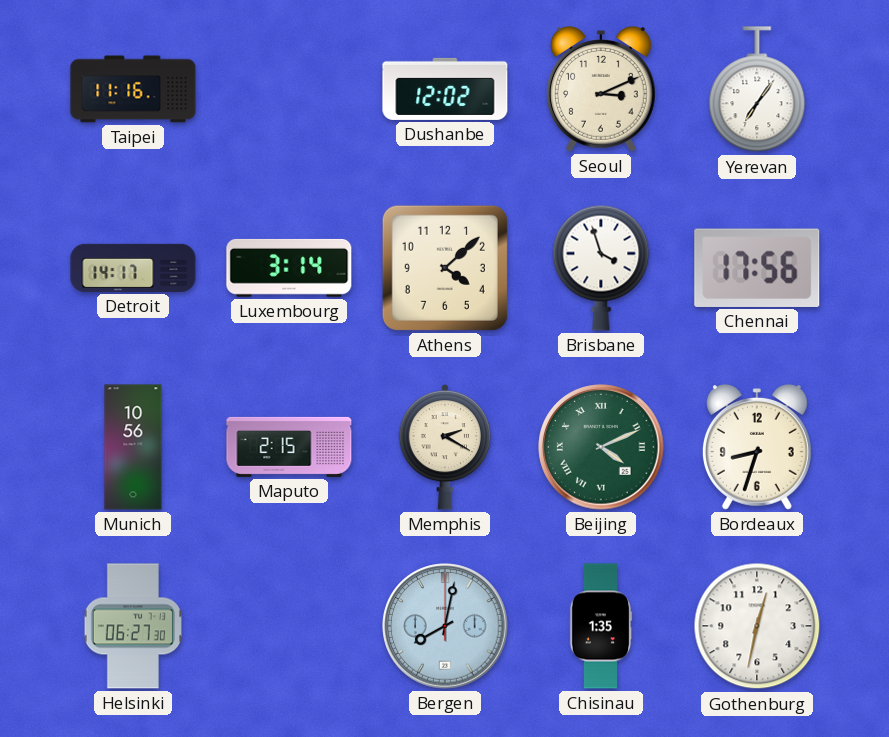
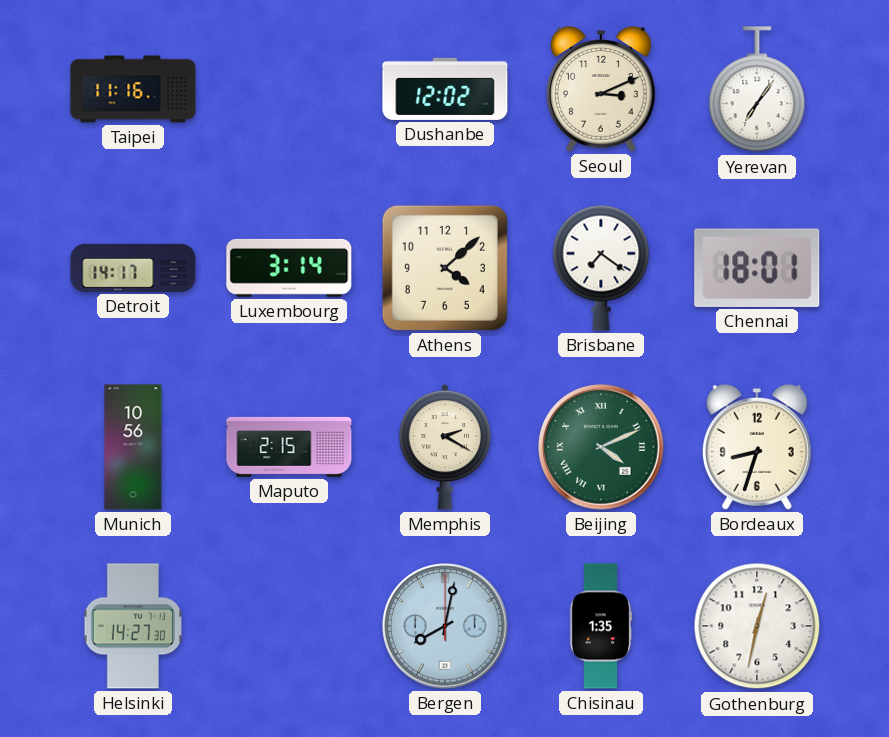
Brisbane: 3:57 -> 7:21 (601, 268)
Chennai: 17:56 -> 18:01 (757, 268)
Helsinki: 06:27 -> 14:27 (133, 626)
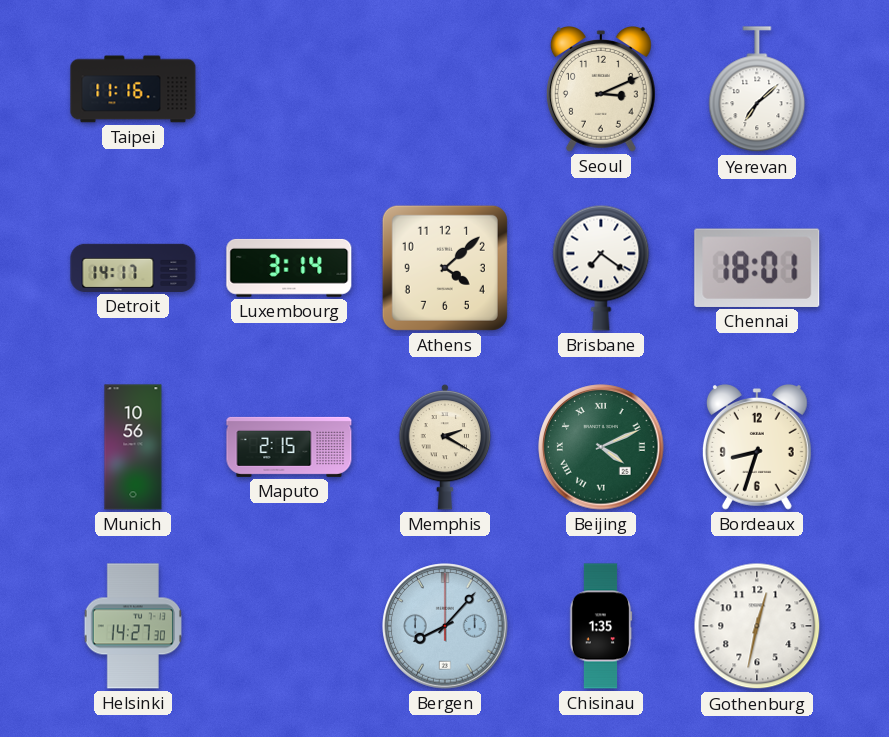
Dushanbe: 12:02 -> none (445, 89)
Yerevan: 7:06 -> 7:08 (757, 90)
Bergen: 8:02 -> 8:07 (445, 626)
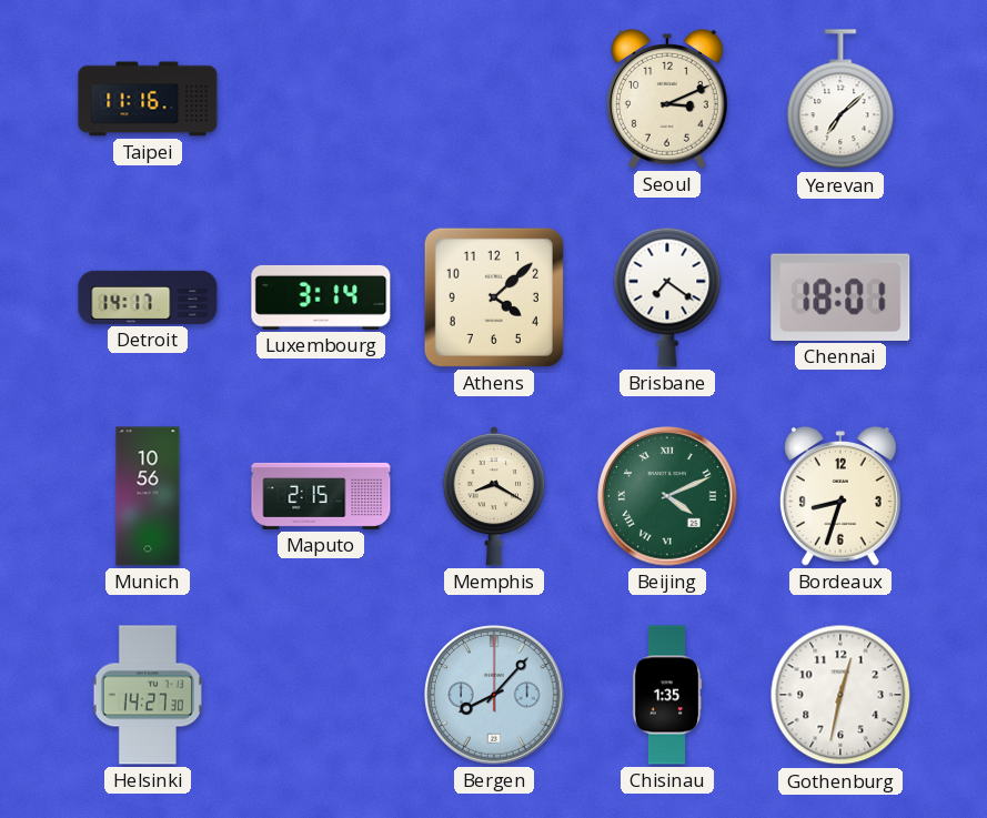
Memphis: 2:20 -> 8:20 (494, 496)
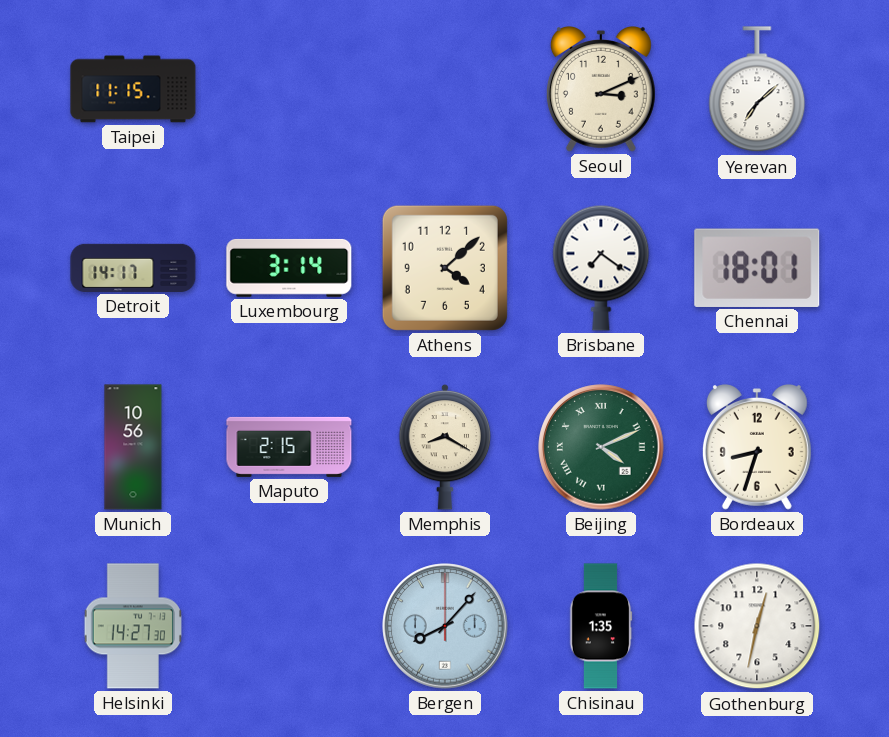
Taipei: 11:16 -> 11:15 (133, 89)
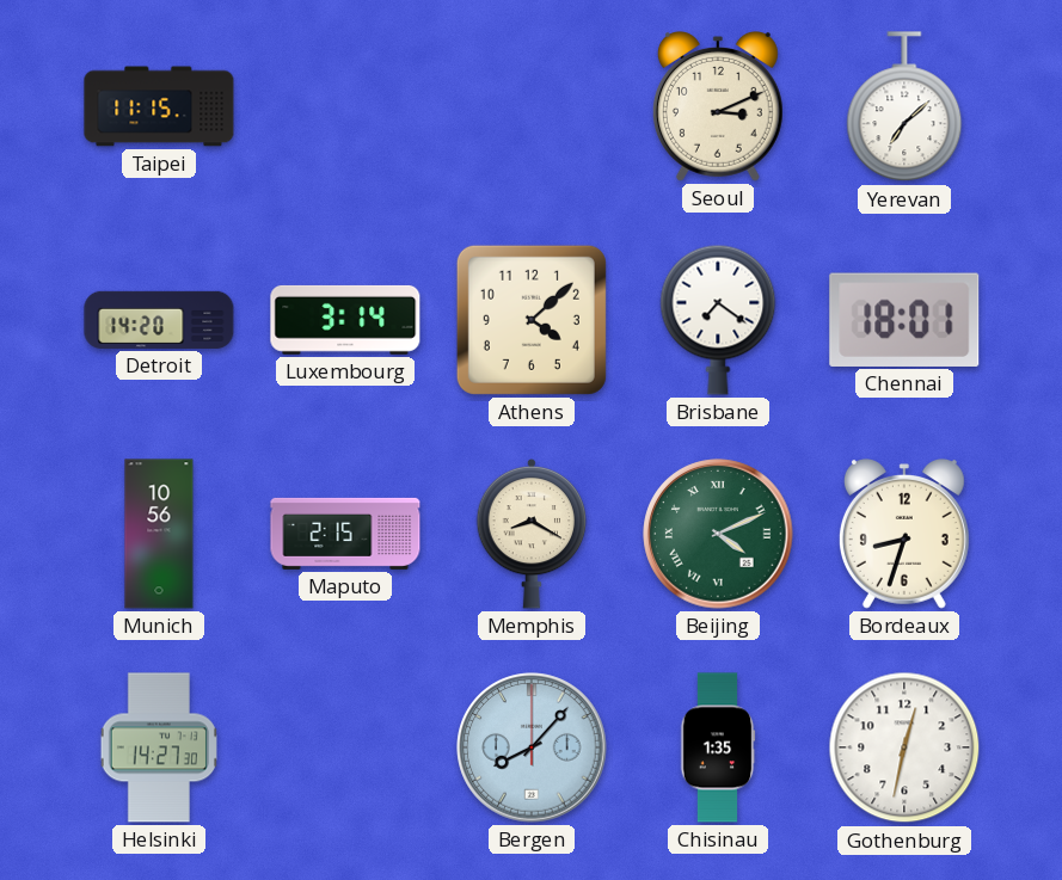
Detroit: 14:17 -> 14:20 (159, 320)
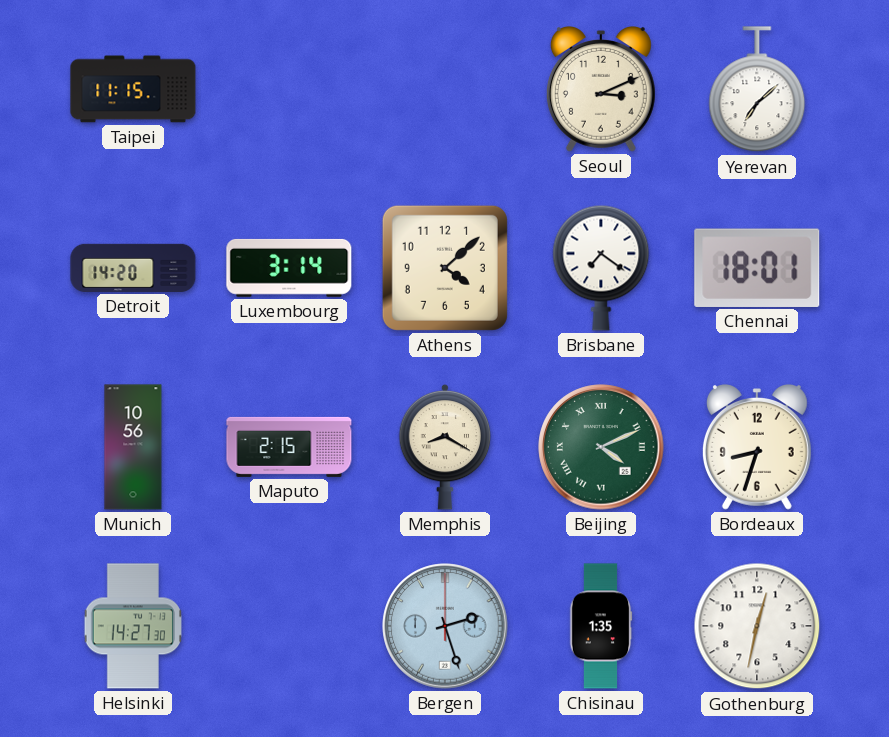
Bergen: 8:07 -> 2:27 (445, 626)
